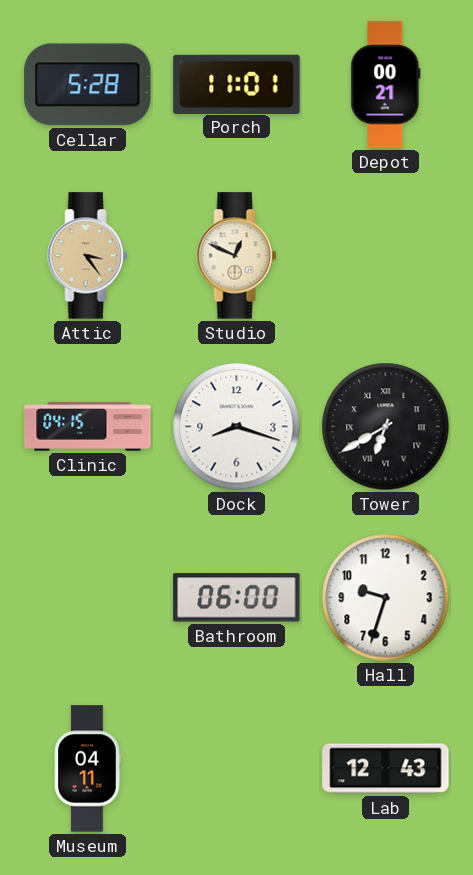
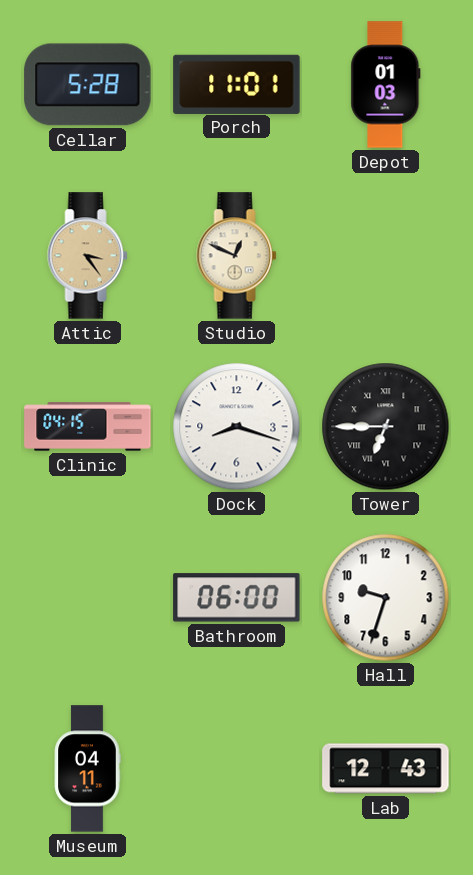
Depot: 00:21 -> 01:03 (386, 85)
Tower: 6:40 -> 6:45 (386, 427)
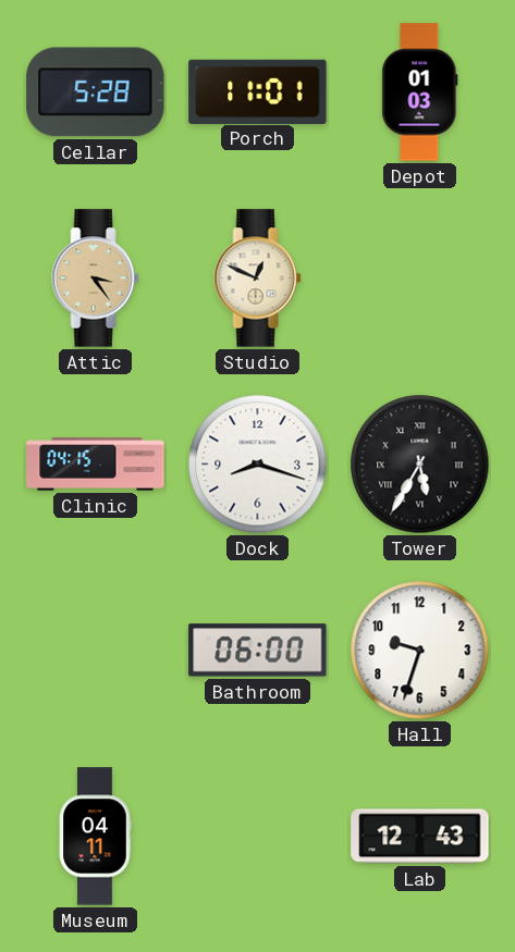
Tower: 6:45 -> 5:35 (420, 465)
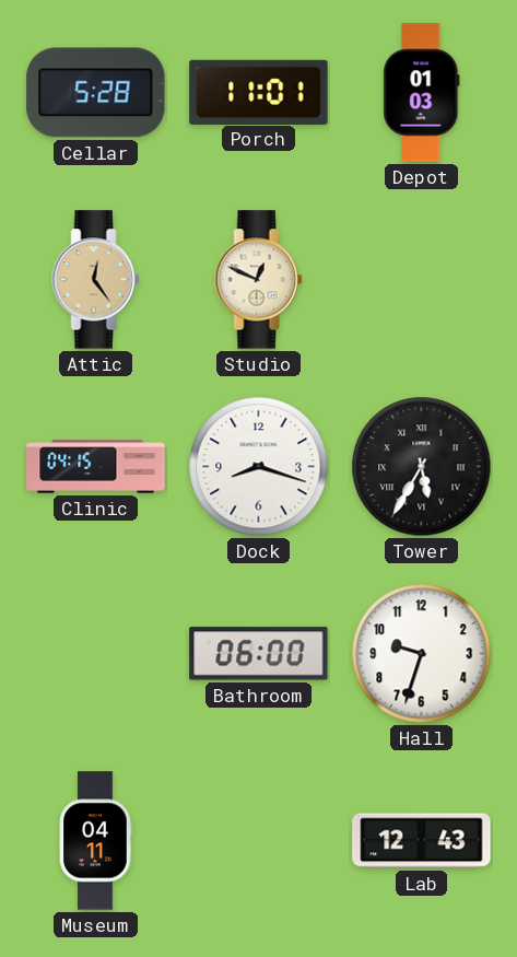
Attic: 3:24 -> 12:24 (96, 280)
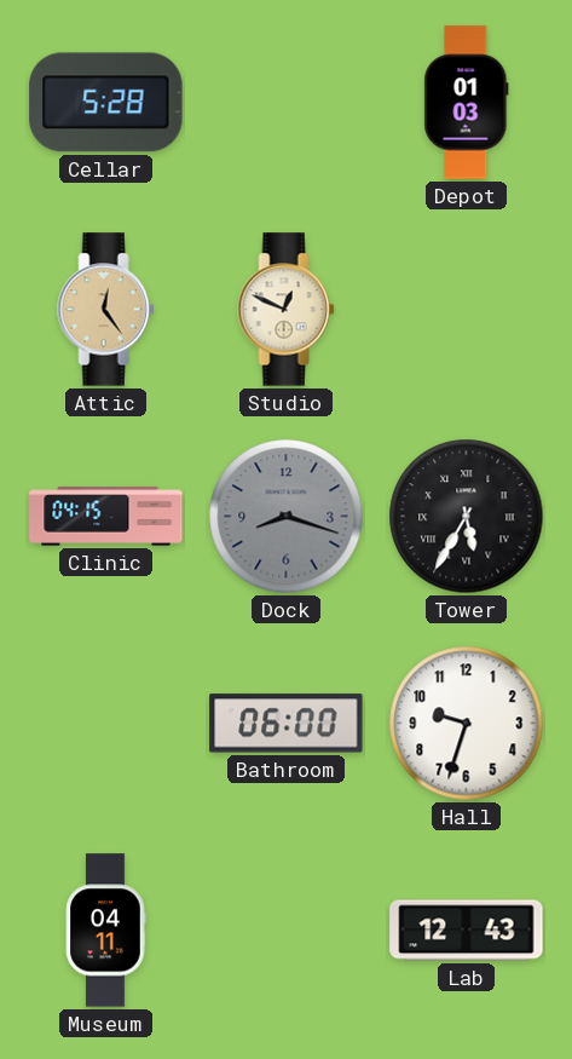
Porch: 11:01 -> none (259, 92)
Dock dial: white -> grey (287, 517)
